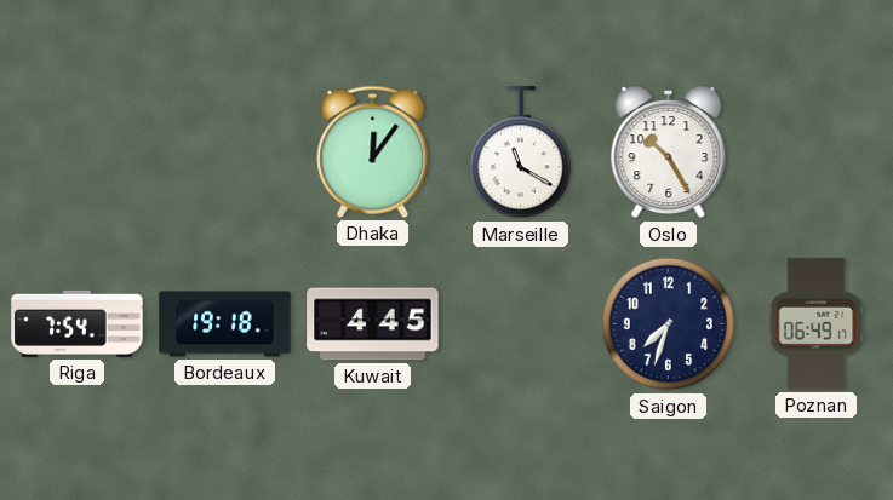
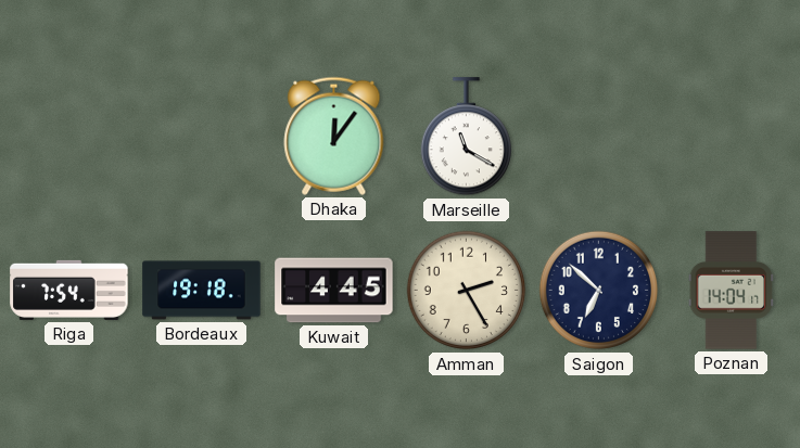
Oslo: 10:25 -> none (669, 153)
Amman: none -> 2:25 (467, 291)
Saigon: 7:33 -> 6:52 (599, 291)
Poznan: 06:49 -> 14:04 (732, 291)
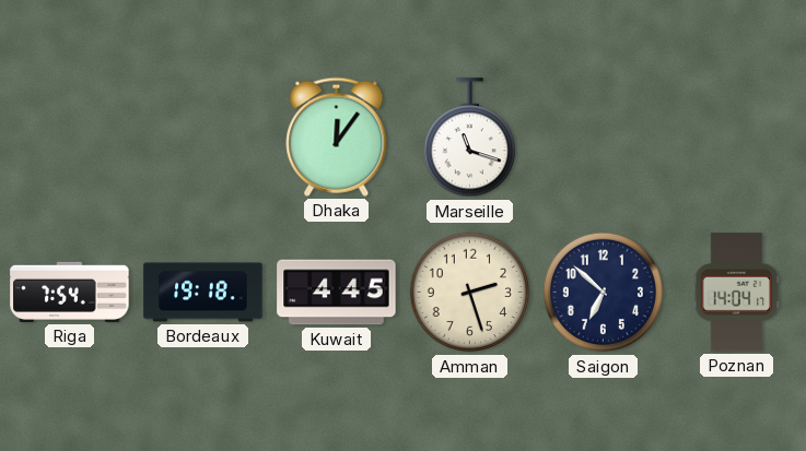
Marseille: 11:20 -> 11:18 (469, 138)
Amman: 2:25 -> 2:27 (470, 293)
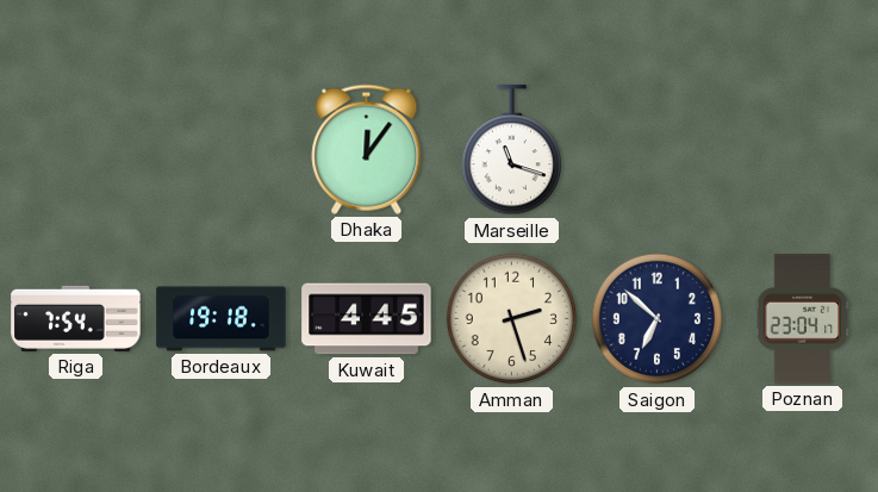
Poznan: 14:04 -> 23:04 (803, 319)
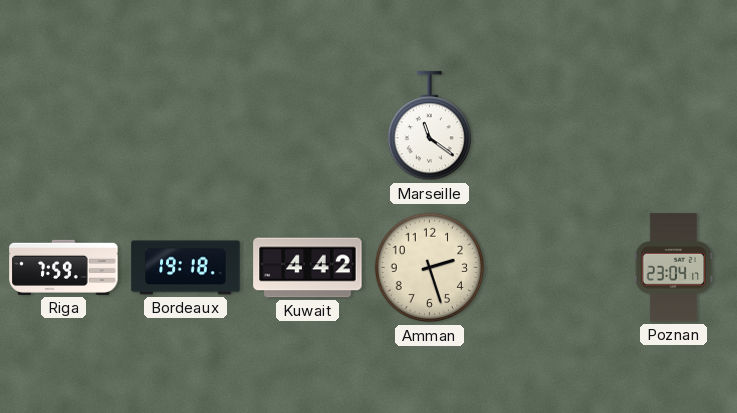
Dhaka: 12:06 -> none (367, 149)
Marseille: 11:18 -> 11:21 (429, 126)
Riga: 7:54 -> 7:59 (64, 267)
Kuwait: 4:45 -> 4:42 (308, 268)
Saigon: 6:52 -> none (658, 319)
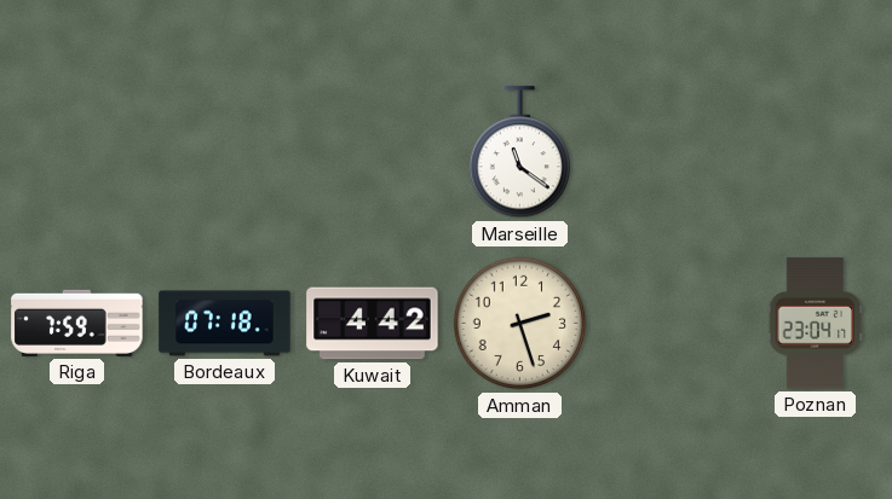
Bordeaux: 19:18 -> 07:18 (225, 324)
